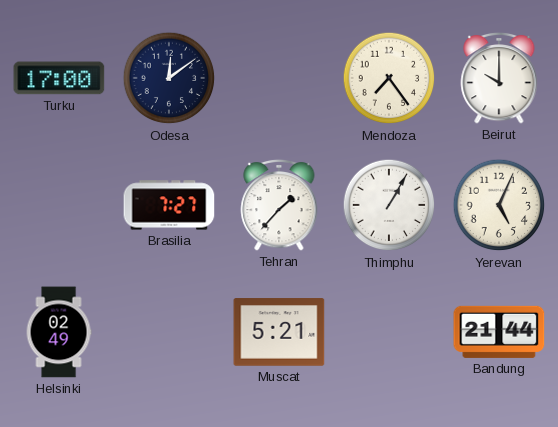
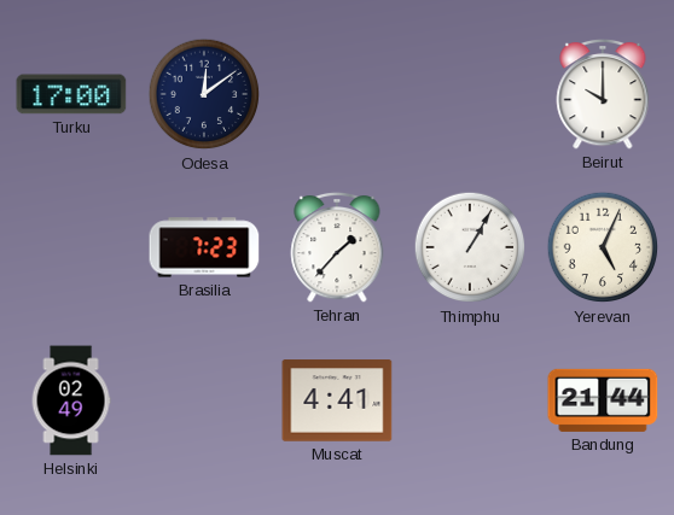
Mendoza: 7:24 -> none (389, 78)
Brasilia: 7:27 -> 7:23 (204, 247)
Muscat: 5:21 -> 4:41 (337, 400)
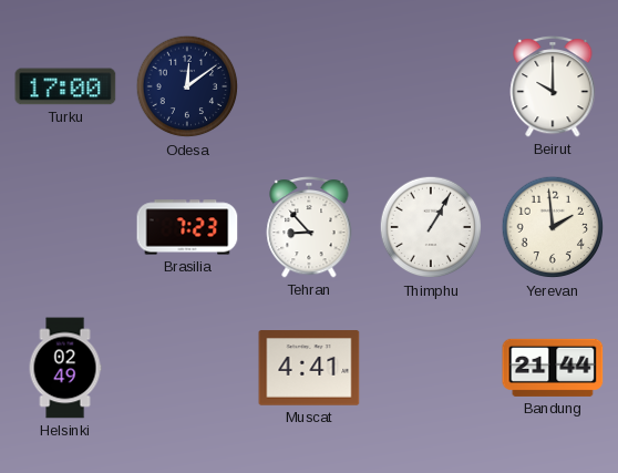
Tehran: 1:37 -> 8:53 (309, 227)
Yerevan: 5:04 -> 1:59 (553, 227)
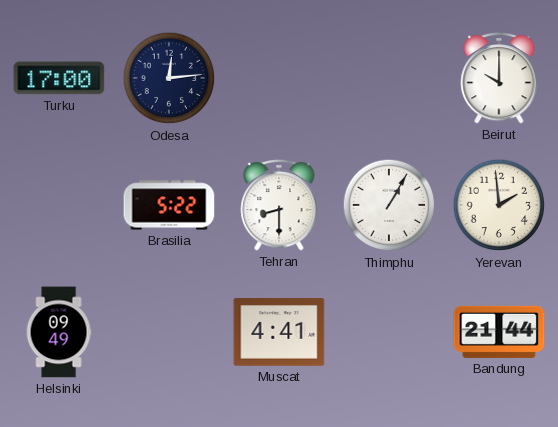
Odesa: 12:09 -> 12:14 (169, 78)
Brasilia: 7:23 -> 5:22 (169, 205)
Tehran: 8:53 -> 8:30 (279, 205)
Helsinki: 02:49 -> 09:49 (59, 332)
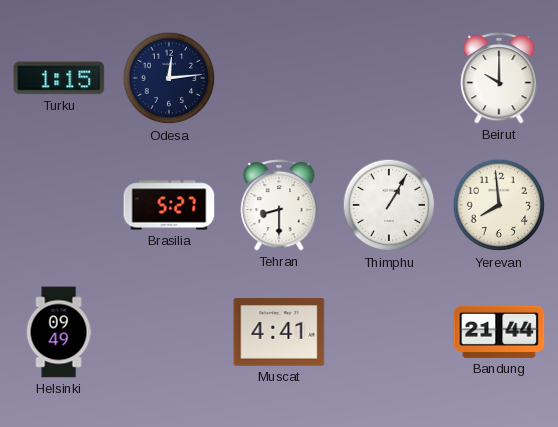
Turku: 17:00 -> 1:15 (59, 78)
Brasilia: 5:22 -> 5:27 (169, 205)
Yerevan: 1:59 -> 7:59 (499, 205)
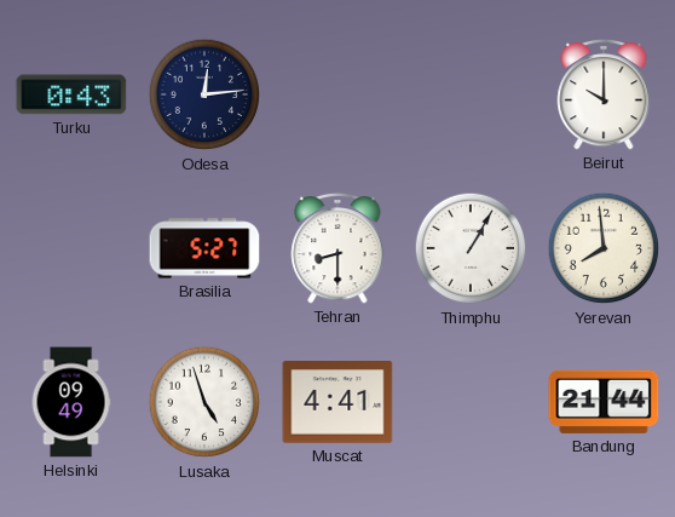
Turku: 1:15 -> 0:43 (71, 94)
Lusaka: none -> 4:57 (204, 402)
